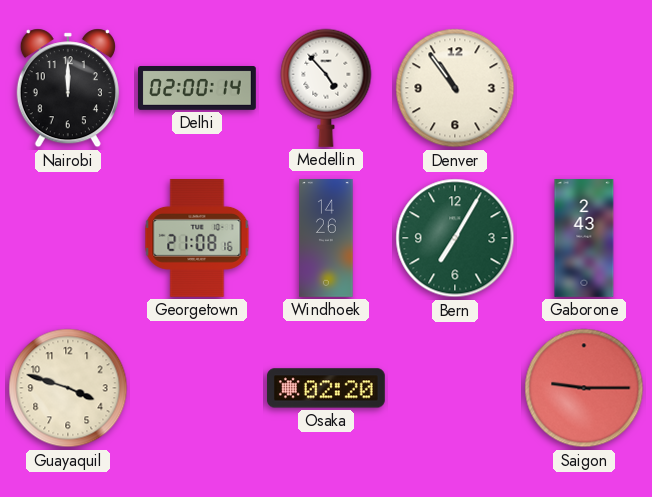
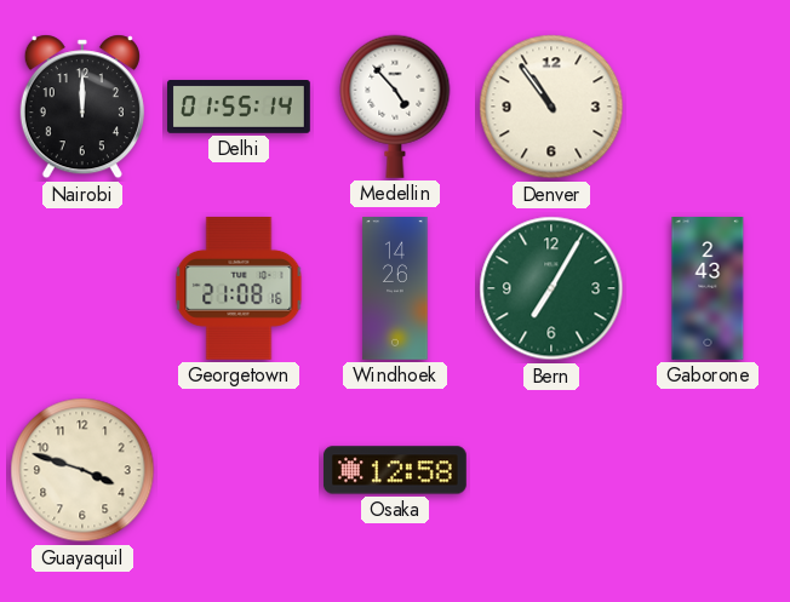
Delhi: 02:00 -> 01:55 (240, 108)
Osaka: 02:20 -> 12:58 (396, 470)
Saigon: 9:15 -> none (584, 388)
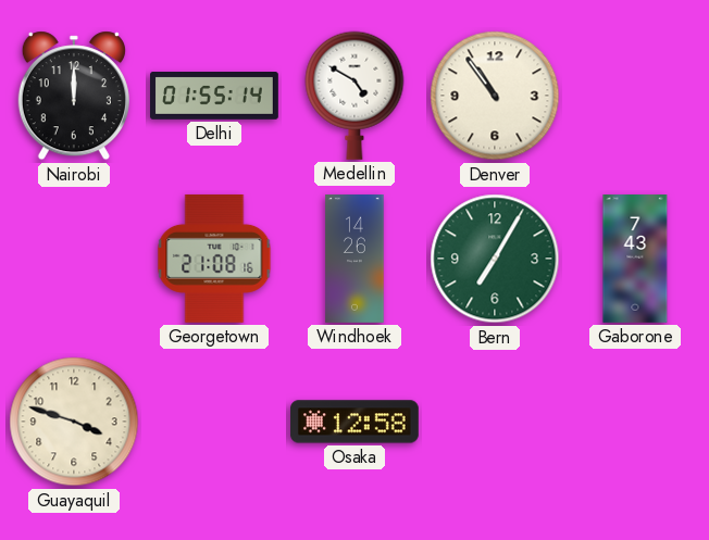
Medellin: 4:53 -> 4:50 (354, 96)
Gaborone: 2:43 -> 7:43 (635, 260)
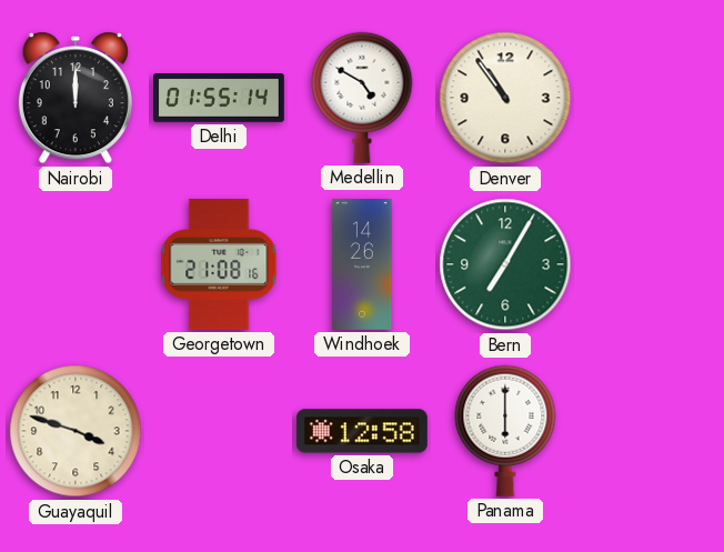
Gaborone: 7:43 -> none (635, 260)
Panama: none -> 6:00 (505, 431)
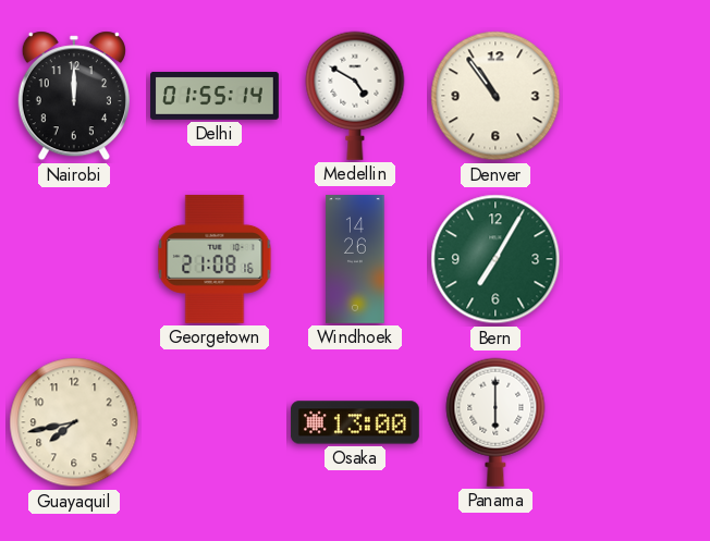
Guayaquil: 3:48 -> 7:43 (74, 422)
Osaka: 12:58 -> 13:00 (356, 422)
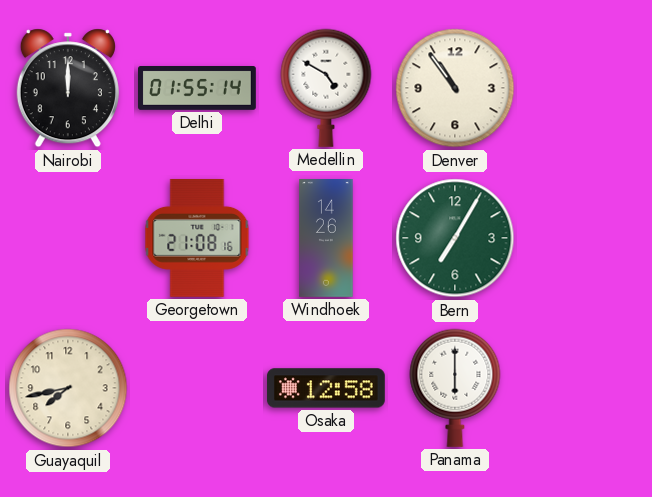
Osaka: 13:00 -> 12:58 (327, 388)
